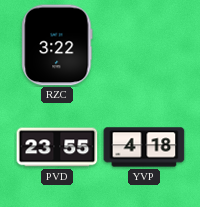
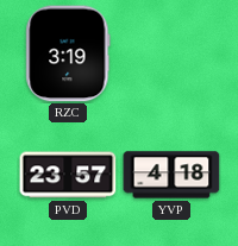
RZC: 3:22 -> 3:19 (68, 53)
PVD: 23:55 -> 23:57 (68, 175)
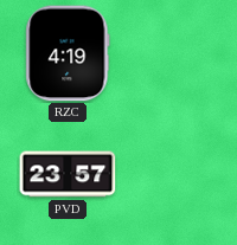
RZC: 3:19 -> 4:19 (68, 53)
YVP: 4:18 -> none (171, 175)
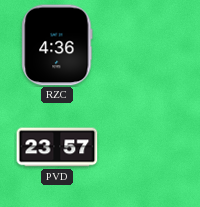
RZC: 4:19 -> 4:36 (57, 45)
